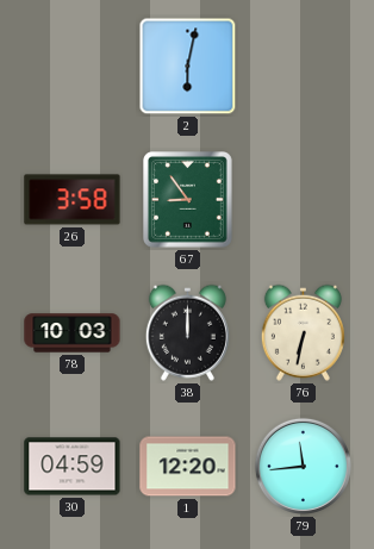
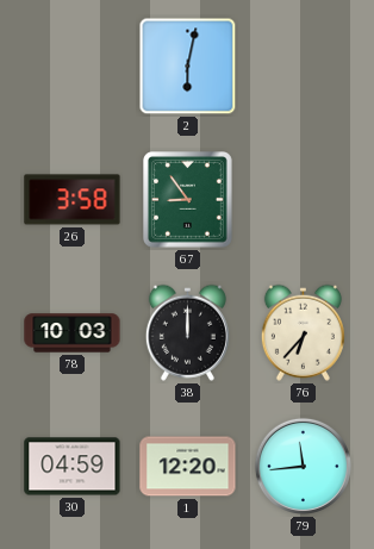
76: 6:32 -> 6:37 (303, 332)
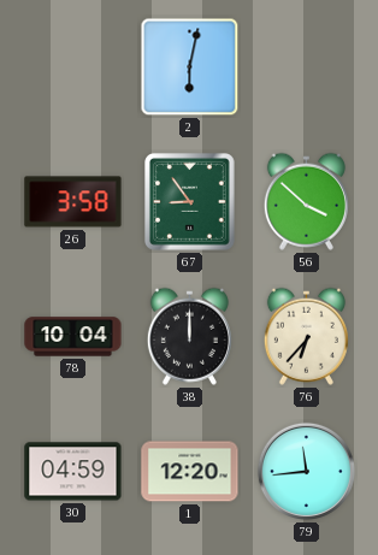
56: none -> 3:52 (306, 201)
78: 10:03 -> 10:04 (73, 337)
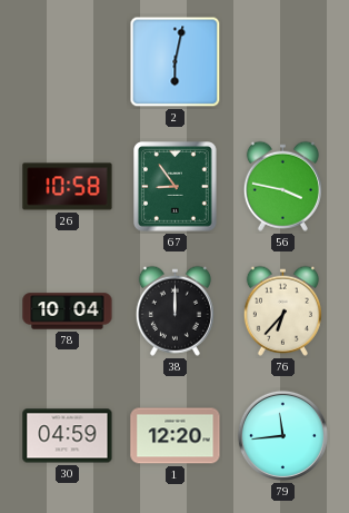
26: 3:58 -> 10:58 (68, 187)
56: 3:52 -> 3:47 (282, 186)
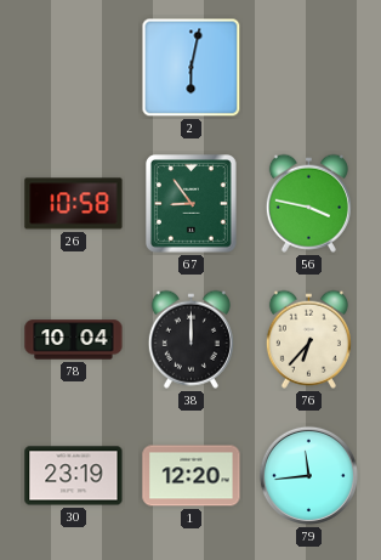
30: 04:59 -> 23:19 (74, 476)
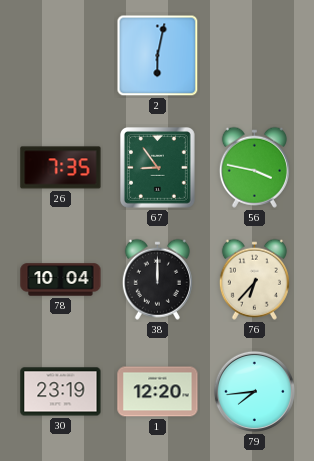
26: 10:58 -> 7:35 (61, 168)
79: 11:44 -> 7:44 (254, 391)
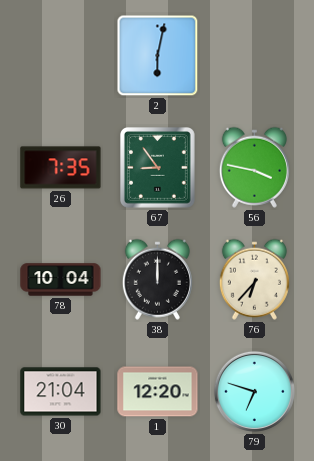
30: 23:19 -> 21:04 (61, 392)
79: 7:44 -> 6:48 (254, 391)
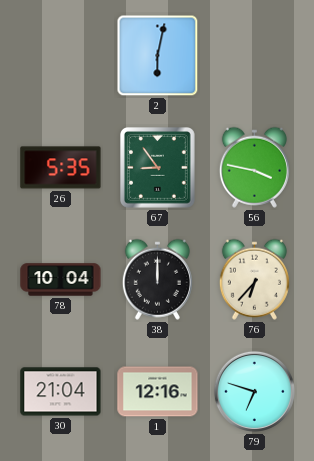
26: 7:35 -> 5:35 (61, 168)
1: 12:20 -> 12:16 (158, 392)
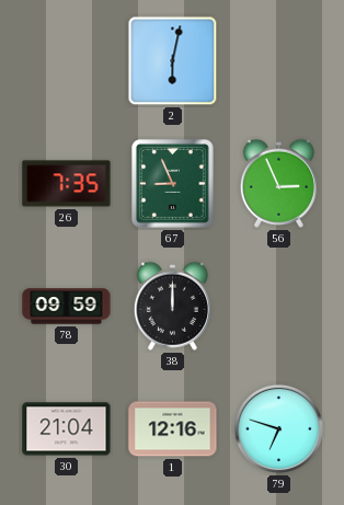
26: 5:35 -> 7:35 (67, 184)
67: 8:54 -> 8:56 (173, 184)
56: 3:47 -> 2:56 (278, 183)
78: 10:04 -> 09:59 (67, 307)
76: 6:37 -> none (254, 279)
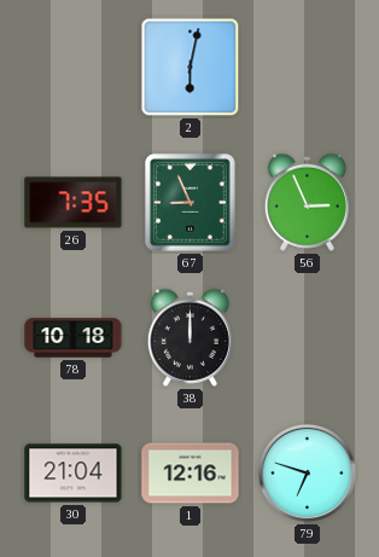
78: 09:59 -> 10:18 (74, 338)
